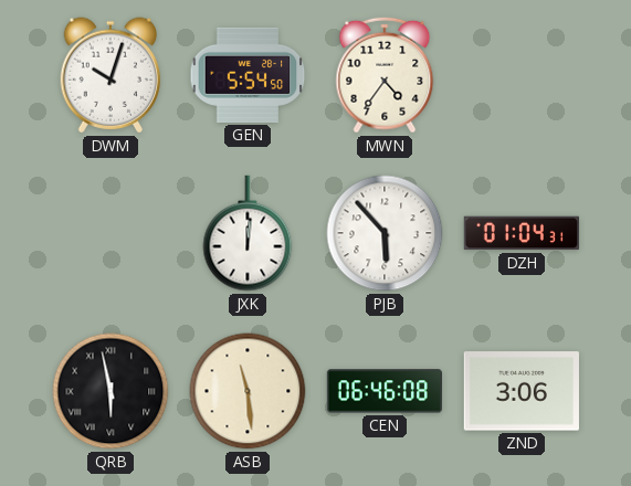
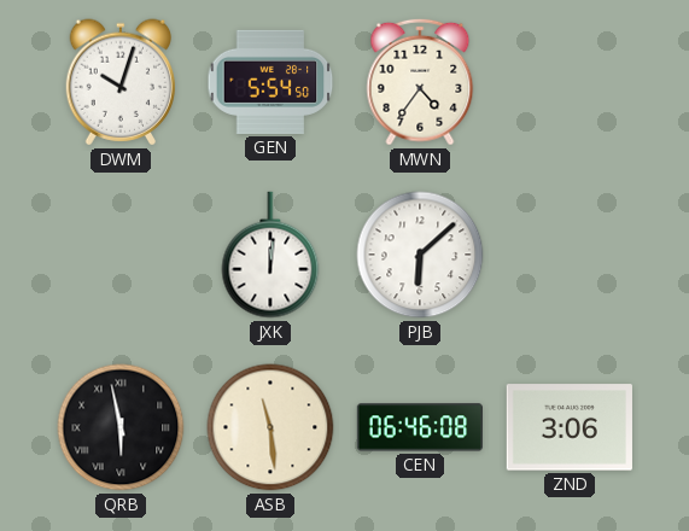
PJB: 5:53 -> 6:08 (420, 255)
DZH: 01:04 -> none (520, 233)
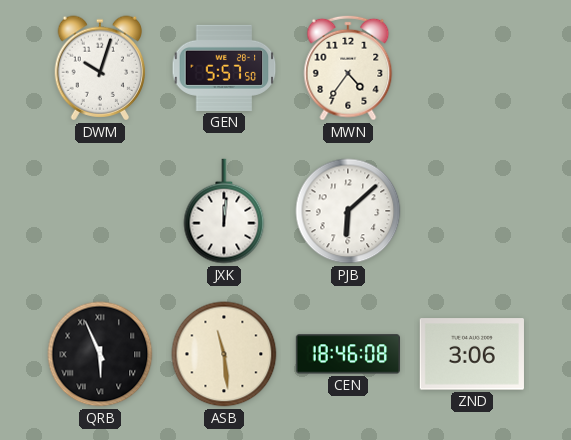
GEN: 5:54 -> 5:57 (224, 68)
QRB: 5:58 -> 5:56 (100, 354)
CEN: 06:46 -> 18:46 (347, 354)
